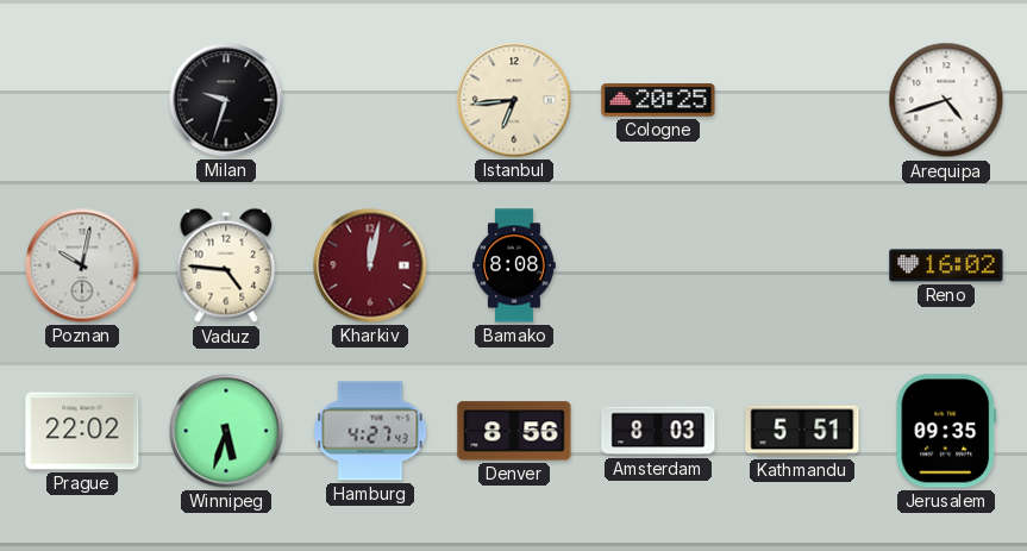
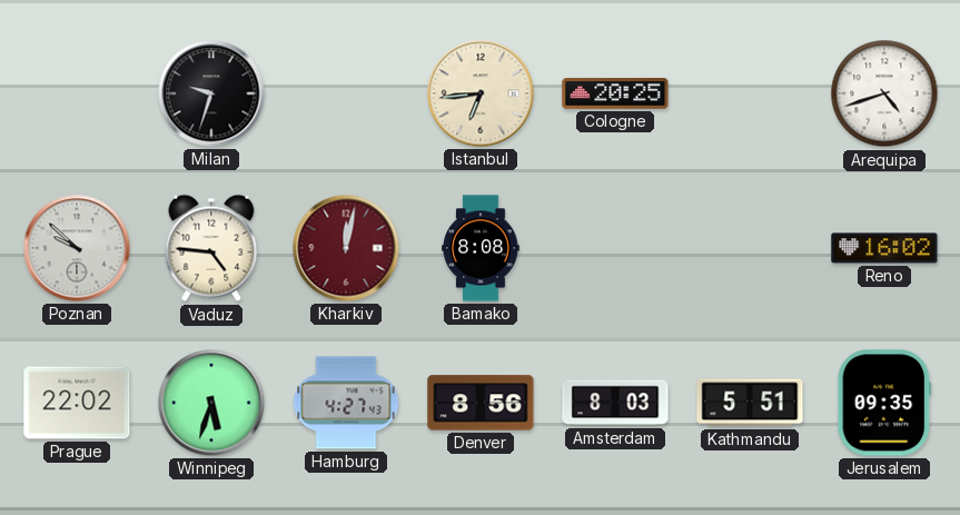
Poznan: 10:02 -> 9:52 (77, 248)
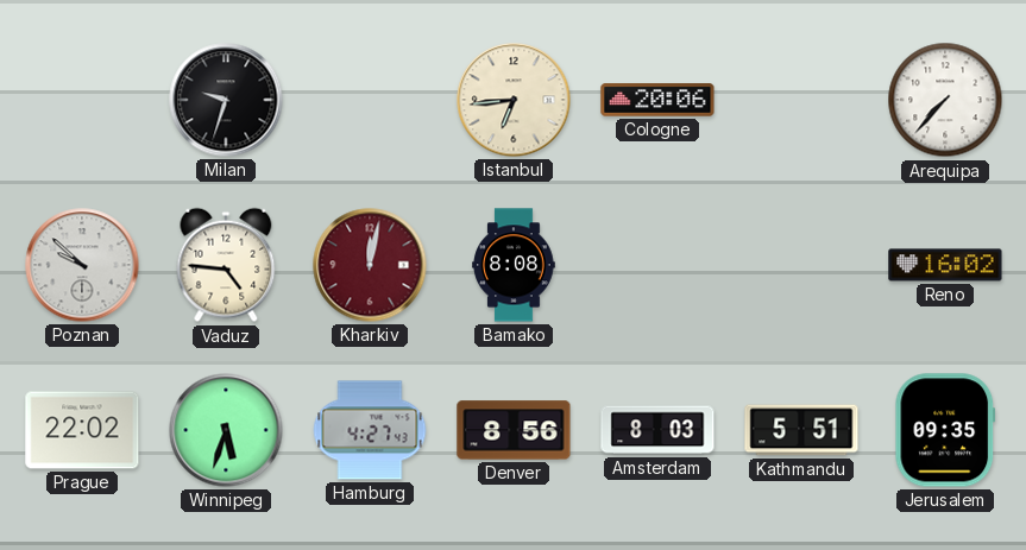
Cologne: 20:25 -> 20:06 (657, 100)
Arequipa: 4:42 -> 7:37 (945, 100)
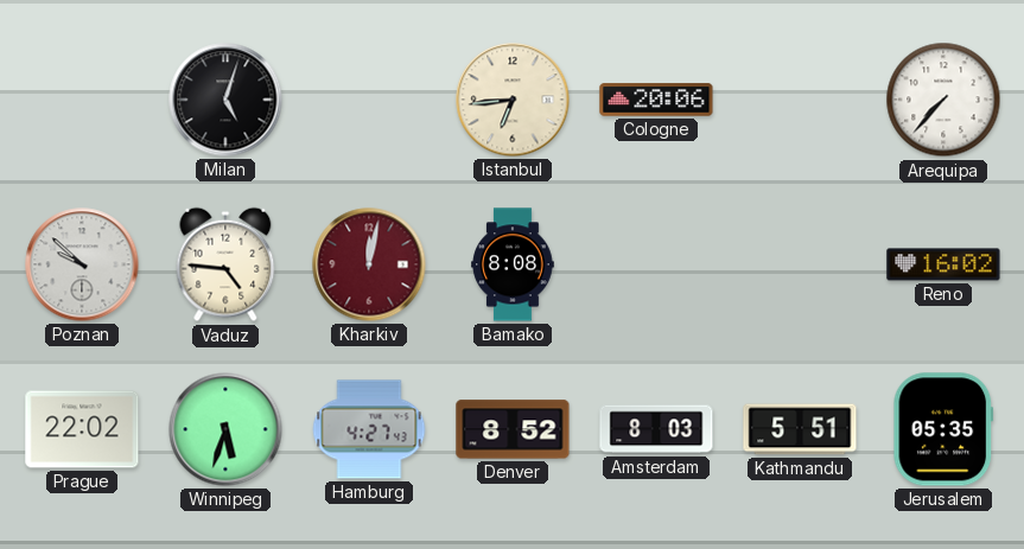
Milan: 9:33 -> 5:03 (225, 100)
Denver: 8:56 -> 8:52 (513, 429)
Jerusalem: 09:35 -> 05:35 (943, 429)
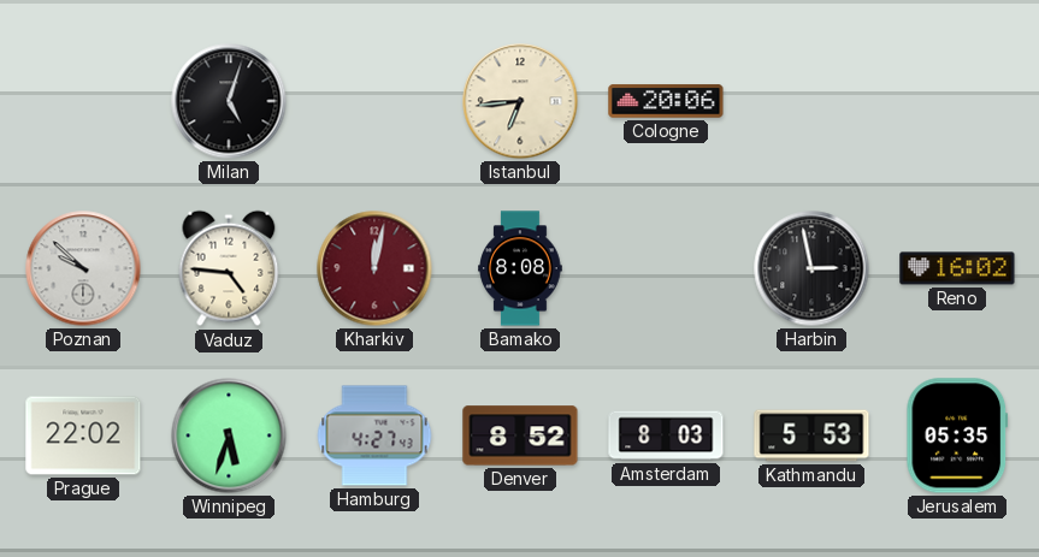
Arequipa: 7:37 -> none (943, 100)
Harbin: none -> 2:58 (811, 268)
Kathmandu: 5:51 -> 5:53 (811, 435)
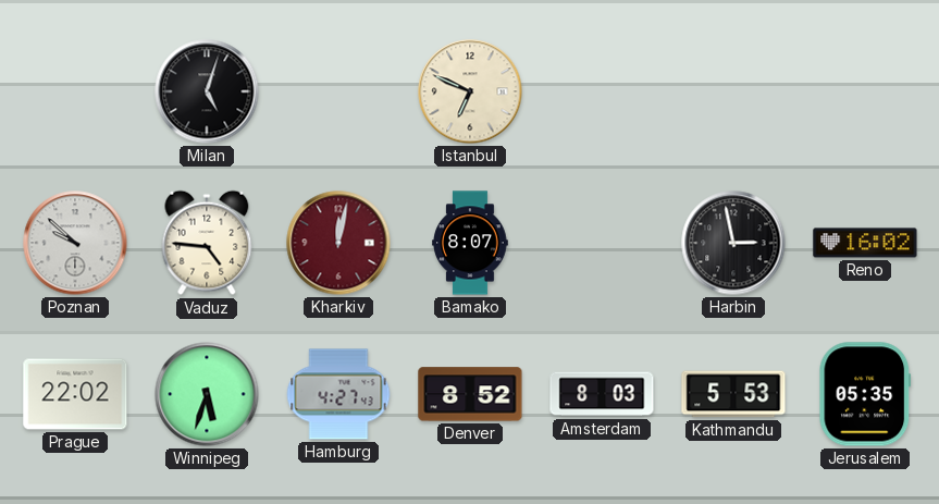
Istanbul: 6:44 -> 6:49 (470, 91)
Cologne: 20:06 -> none (666, 101)
Bamako: 8:08 -> 8:07 (470, 243)
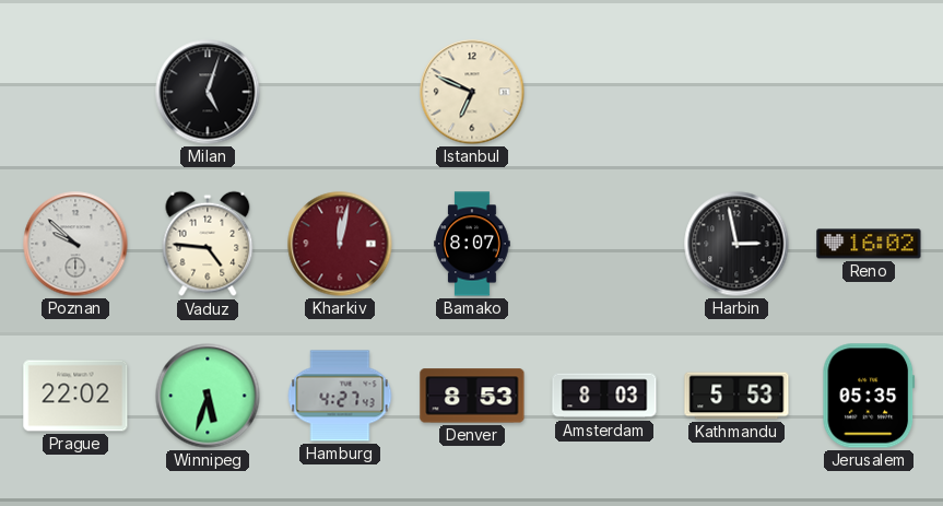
Denver: 8:52 -> 8:53 (472, 396)
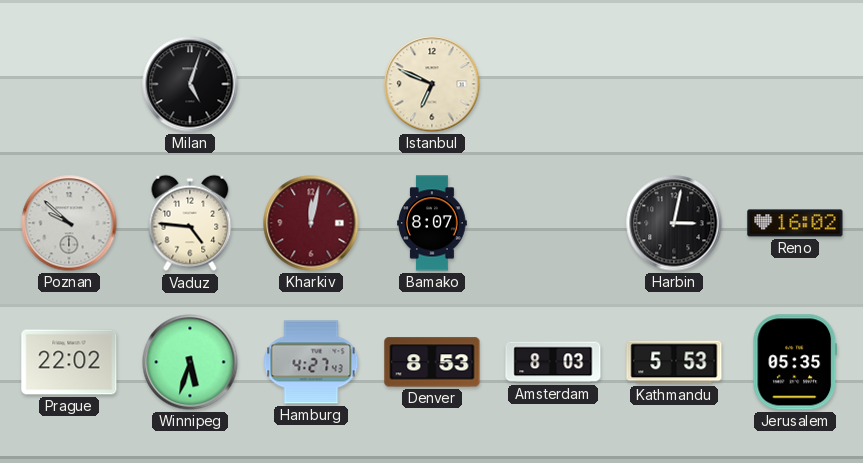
Harbin: 2:58 -> 3:02 (674, 223)
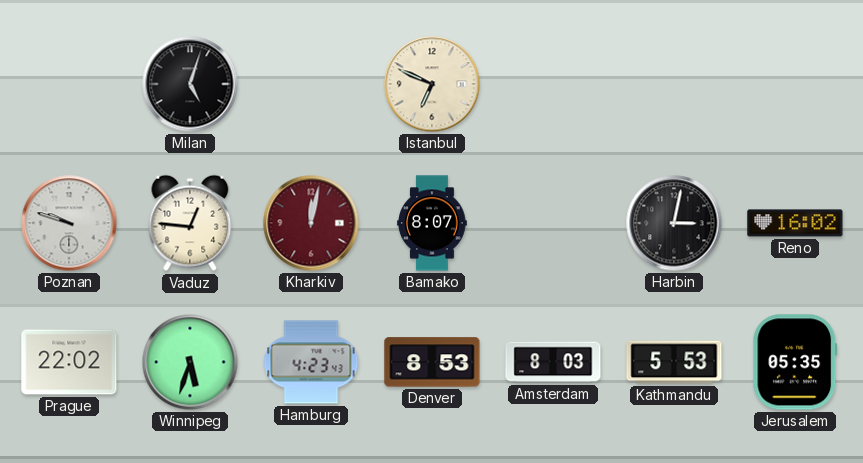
Poznan: 9:52 -> 9:48 (69, 223)
Vaduz: 4:46 -> 12:46 (190, 223)
Hamburg: 4:27 -> 4:23 (311, 362)
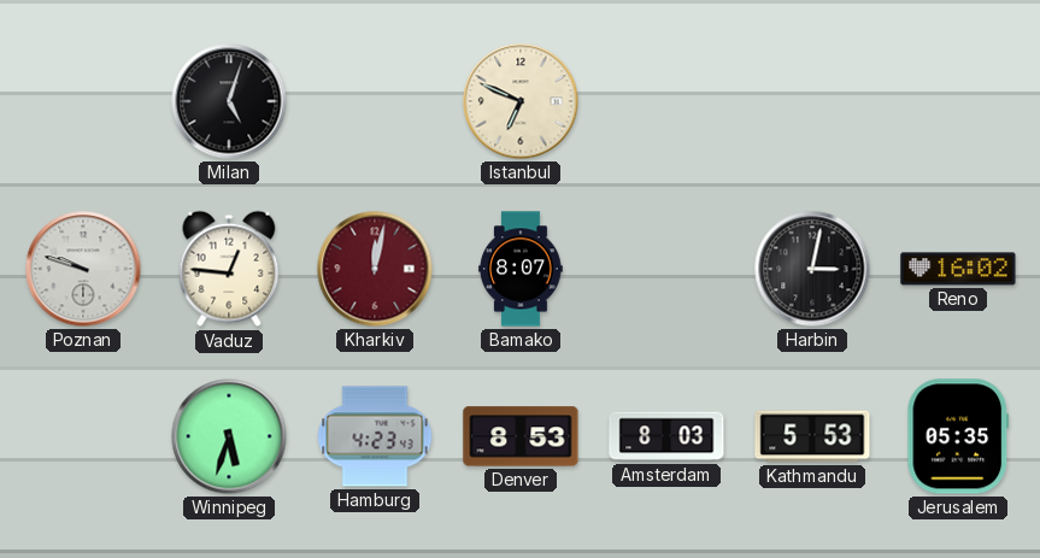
Prague: 22:02 -> none (69, 362)
